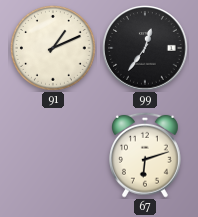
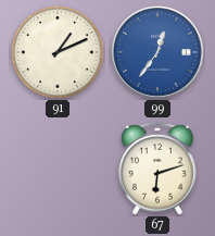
99 dial: black -> blue (157, 52)
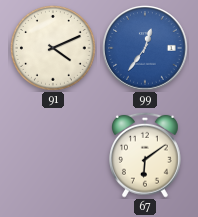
91: 1:11 -> 4:11 (54, 49)
67: 6:12 -> 6:09 (146, 155)
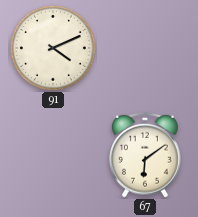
99: 12:36 -> none (145, 48)
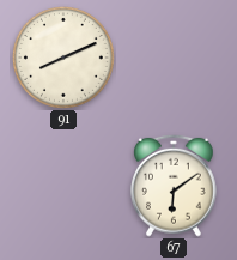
91: 4:11 -> 8:11 (65, 59)
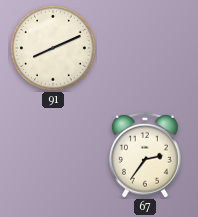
67: 6:09 -> 2:36 (146, 155)
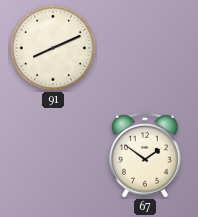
67: 2:36 -> 1:51 (146, 155)
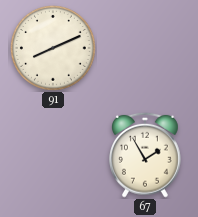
67: 1:51 -> 1:55 (146, 155)
